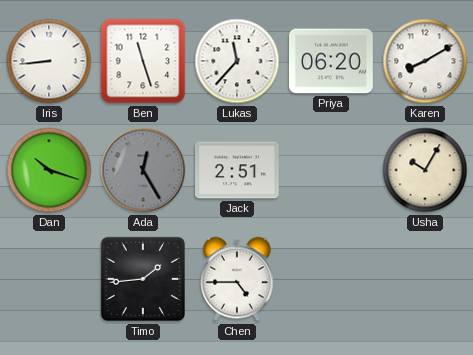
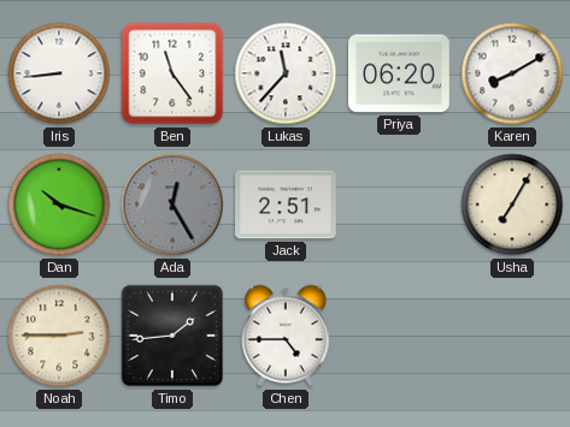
Ben: 11:27 -> 11:24 (172, 73)
Usha: 10:05 -> 7:05 (512, 204)
Noah: none -> 2:45 (59, 336)
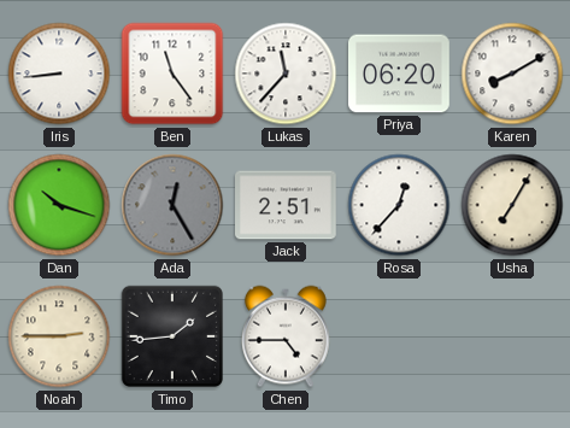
Rosa: none -> 12:37 (399, 205)
